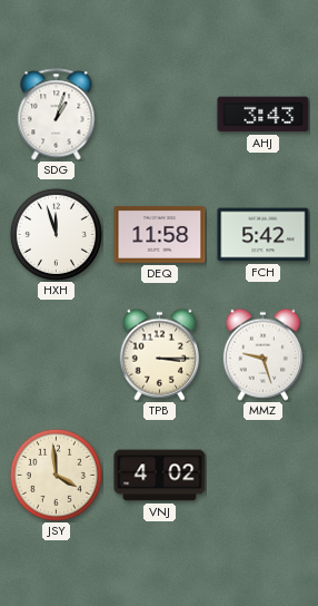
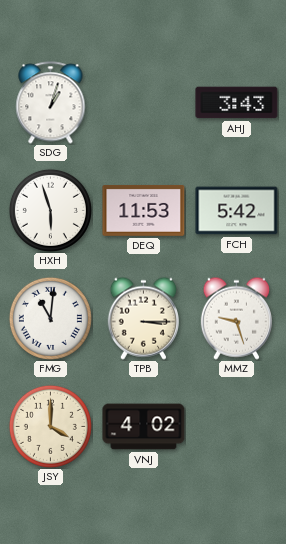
HXH: 11:57 -> 5:57 (50, 210)
DEQ: 11:58 -> 11:53 (144, 211)
FMG: none -> 11:01 (50, 318)
JSY: 3:59 -> 4:00 (50, 426)
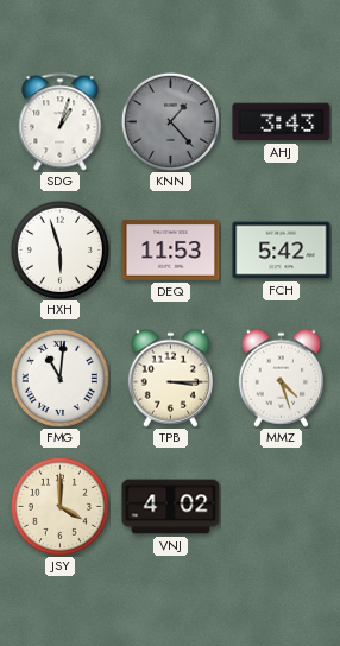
KNN: none -> 1:23 (170, 121)
MMZ: 9:27 -> 4:27 (281, 378)
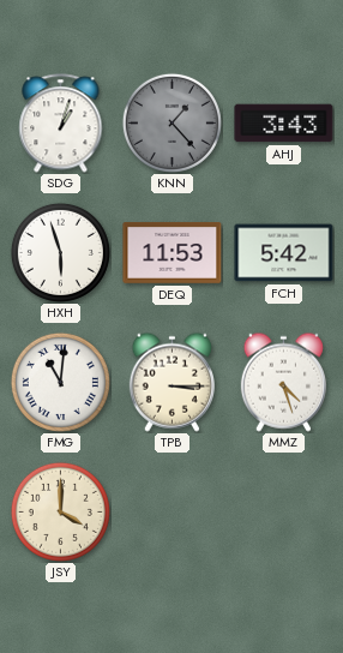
VNJ: 4:02 -> none (171, 507)
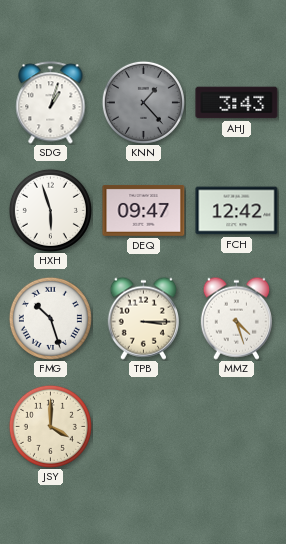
DEQ: 11:53 -> 09:47 (144, 211)
FCH: 5:42 -> 12:42 (237, 211)
FMG: 11:01 -> 10:27 (50, 318)
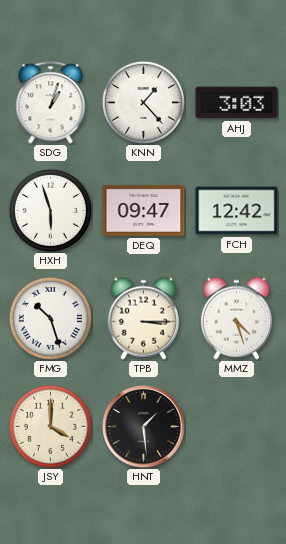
KNN dial: grey -> white (143, 102)
AHJ: 3:43 -> 3:03 (237, 103)
HNT: none -> 1:29 (144, 427)
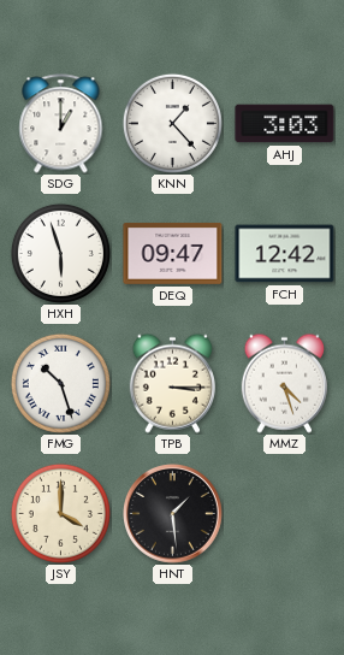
SDG: 1:03 -> 1:00 (61, 124)
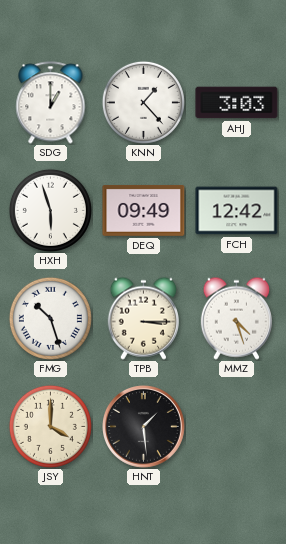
DEQ: 09:47 -> 09:49 (144, 211)
